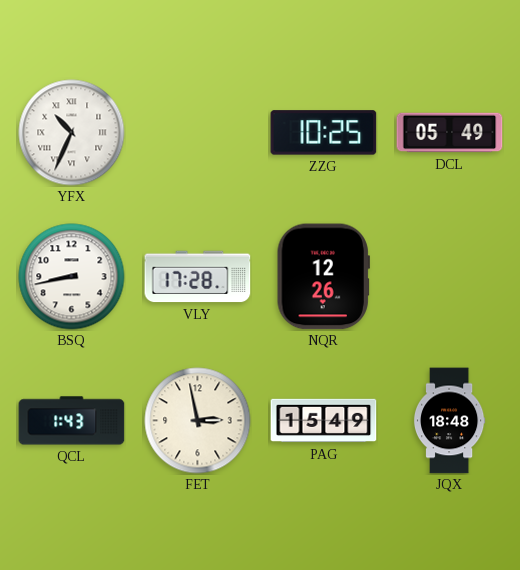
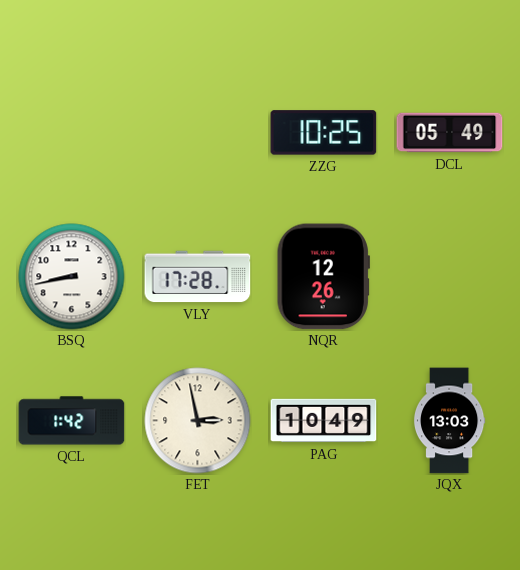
YFX: 10:34 -> none (72, 133)
QCL: 1:43 -> 1:42 (72, 421)
PAG: 15:49 -> 10:49 (324, 421)
JQX: 18:48 -> 13:03 (449, 421)
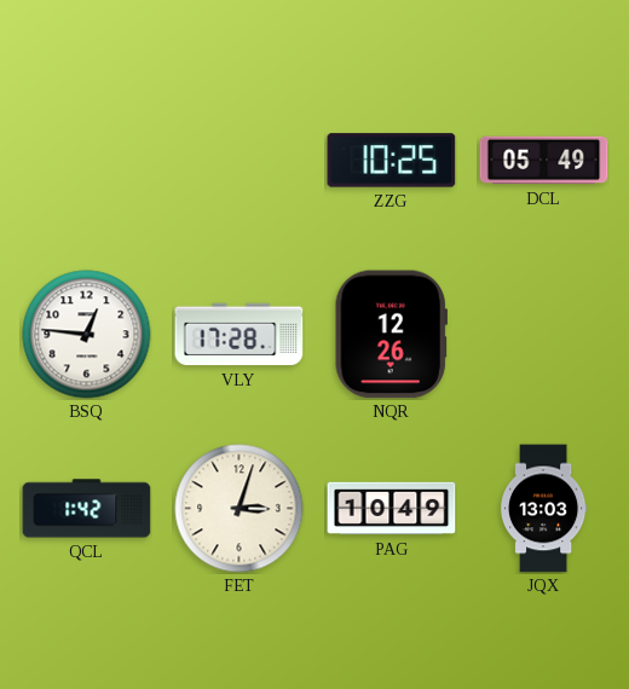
BSQ: 8:43 -> 12:46 (87, 335)
FET: 2:58 -> 3:03 (240, 509)
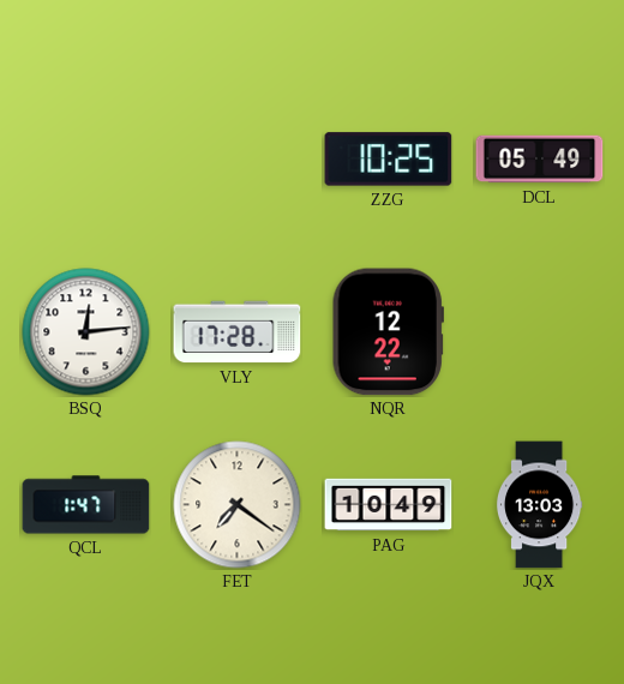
BSQ: 12:46 -> 12:14 (86, 332)
NQR: 12:26 -> 12:22 (388, 332)
QCL: 1:42 -> 1:47 (86, 505)
FET: 3:03 -> 7:21 (238, 505)
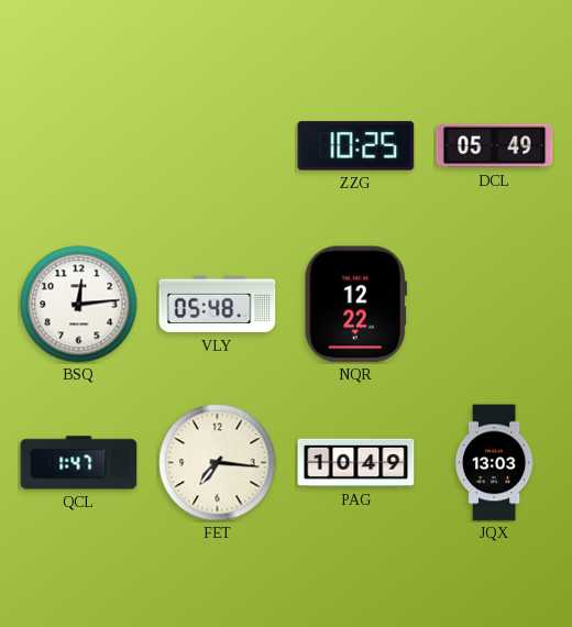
VLY: 17:28 -> 05:48 (218, 305)
FET: 7:21 -> 7:16 (218, 463)
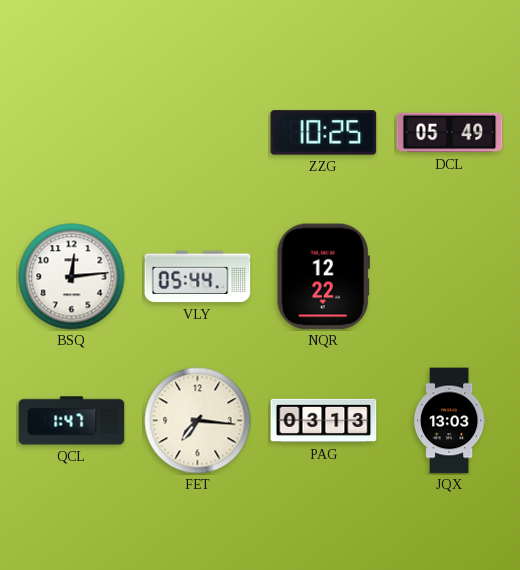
VLY: 05:48 -> 05:44 (198, 277)
PAG: 10:49 -> 03:13 (324, 421)
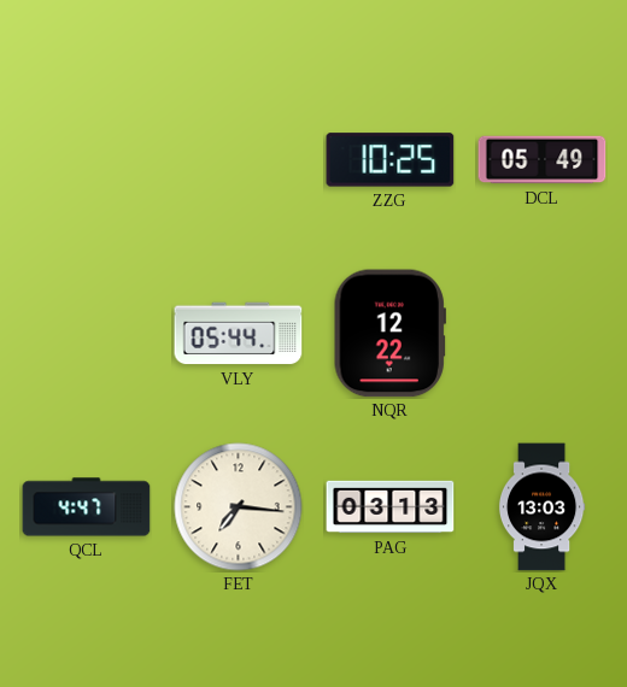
BSQ: 12:14 -> none (72, 277)
QCL: 1:47 -> 4:47 (87, 507)
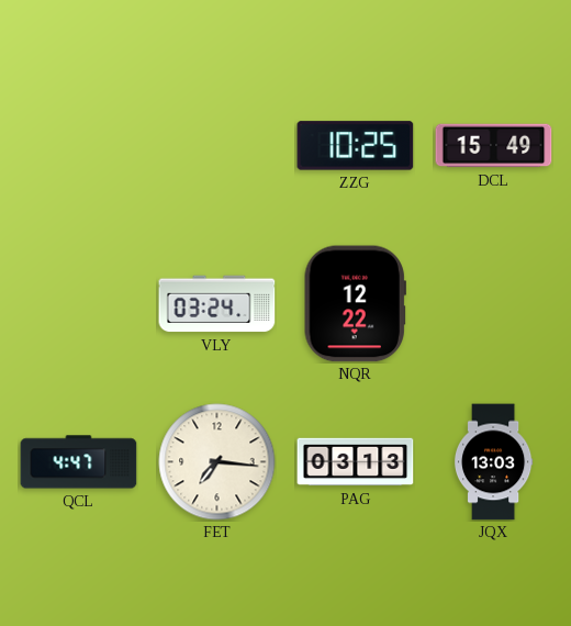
DCL: 05:49 -> 15:49 (494, 146)
VLY: 05:44 -> 03:24 (217, 304)
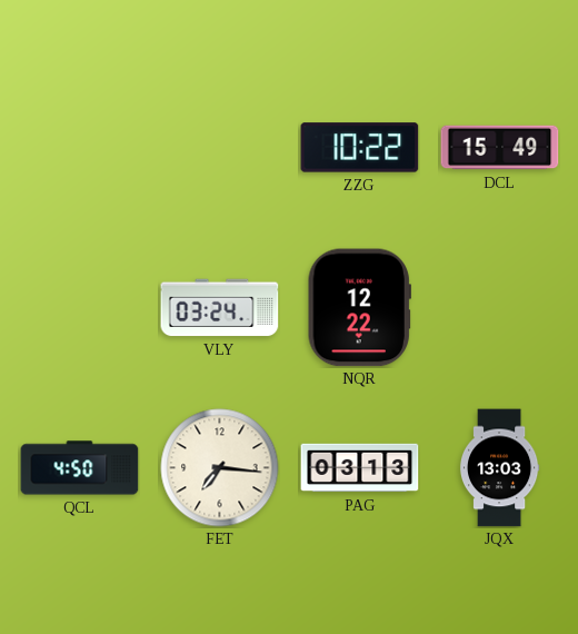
ZZG: 10:25 -> 10:22 (360, 148)
QCL: 4:47 -> 4:50 (80, 468)
